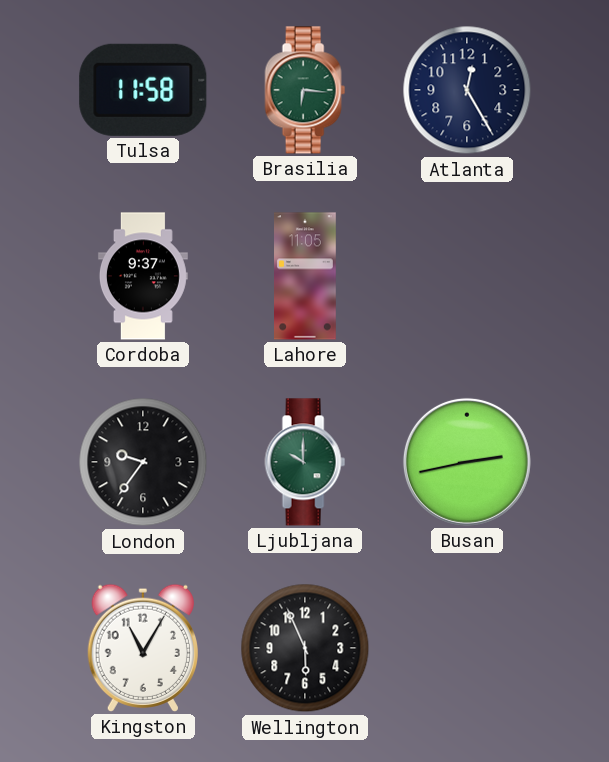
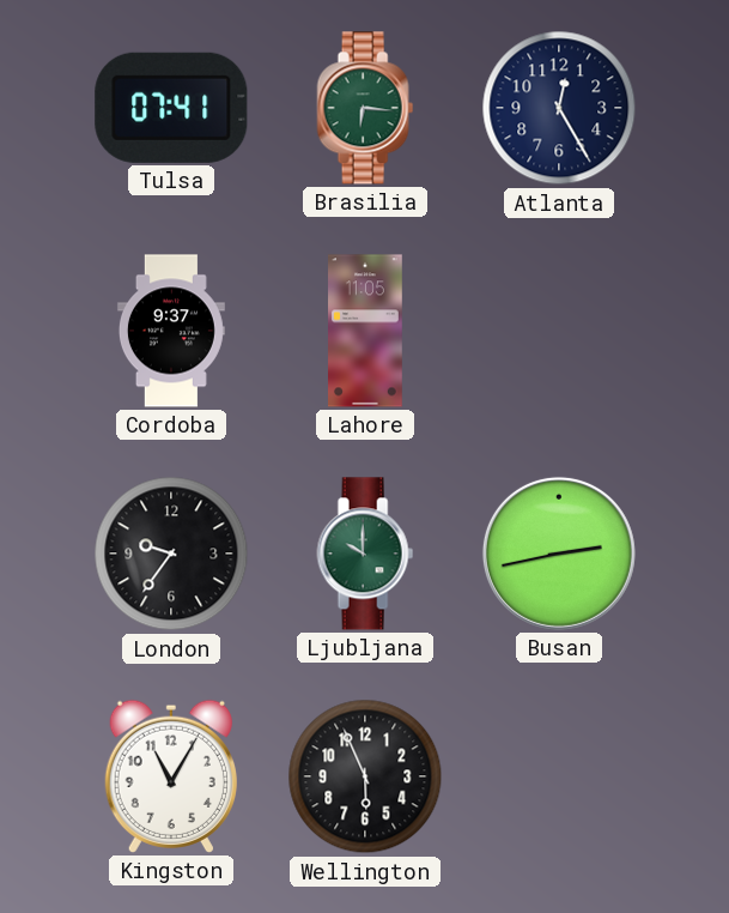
Tulsa: 11:58 -> 07:41 (171, 108)
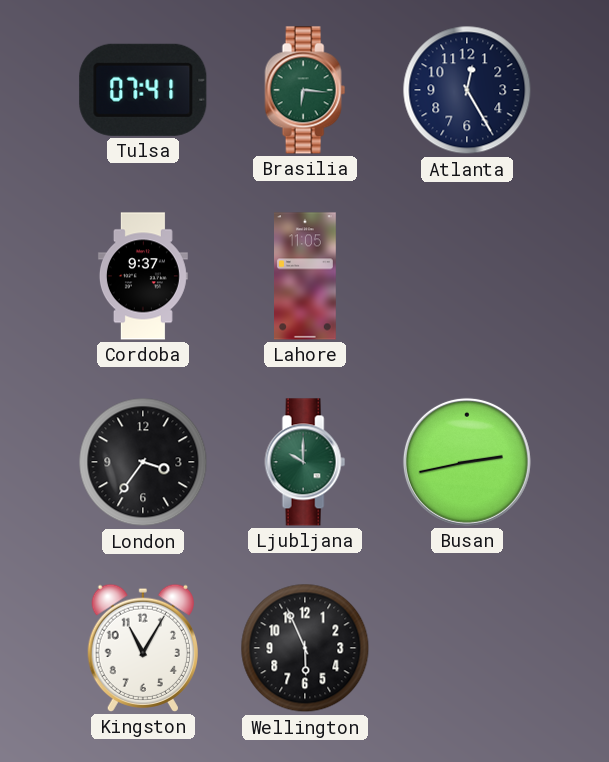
London: 9:36 -> 3:36 (143, 462)
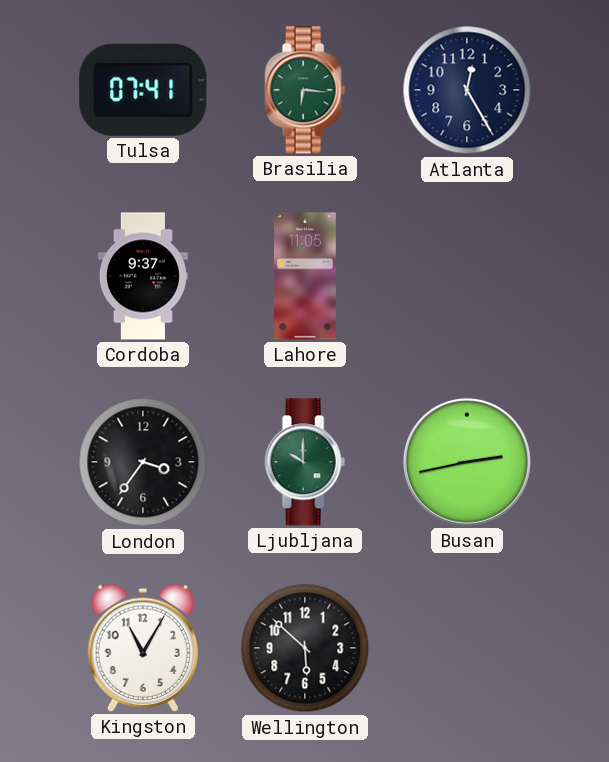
Wellington: 5:56 -> 5:52 (305, 648)
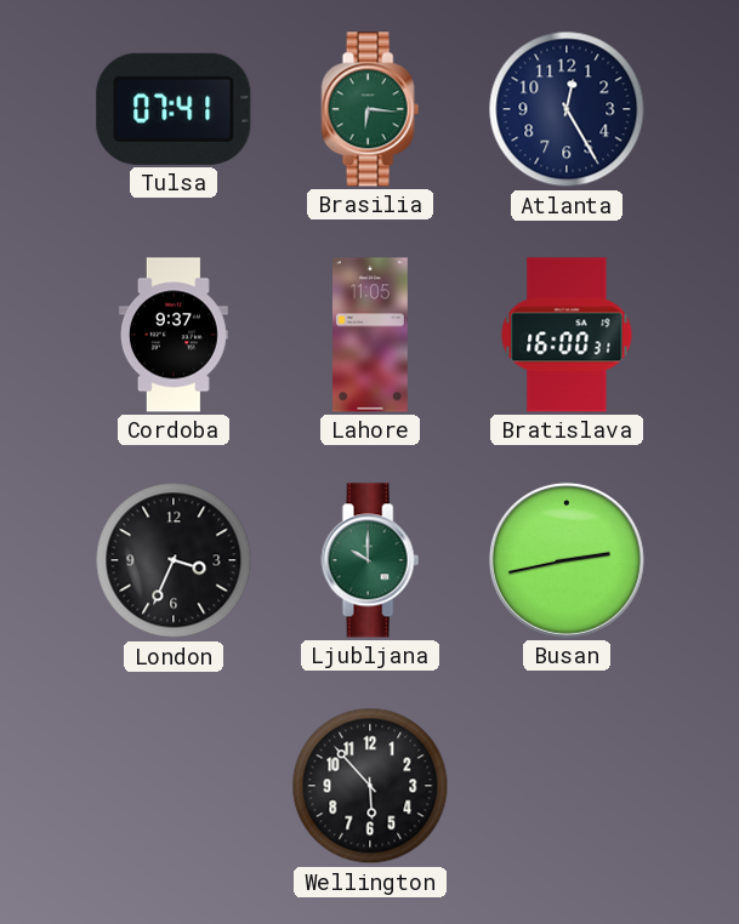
Bratislava: none -> 16:00 (567, 335)
London: 3:36 -> 3:34 (174, 560)
Kingston: 11:05 -> none (142, 648)
Wellington: 5:52 -> 5:53 (370, 786)
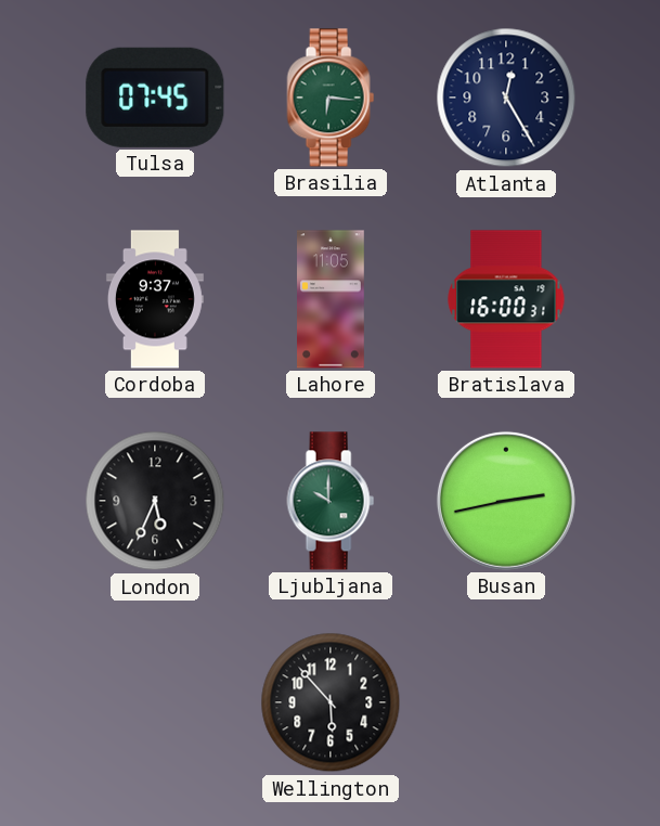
Tulsa: 07:41 -> 07:45 (155, 98)
London: 3:34 -> 5:34 (155, 501)
